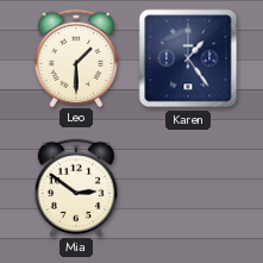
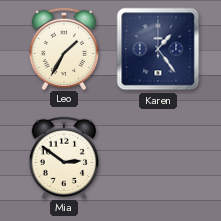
Leo: 1:30 -> 1:35 (63, 48)
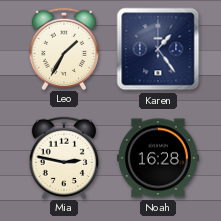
Mia: 2:51 -> 2:47 (63, 157)
Noah: none -> 16:28 (158, 158)
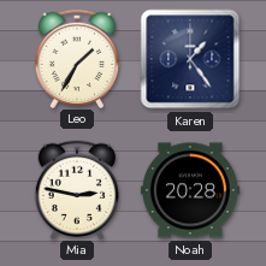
Noah: 16:28 -> 20:28 (190, 190)
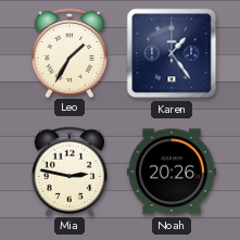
Noah: 20:28 -> 20:26 (172, 172)
